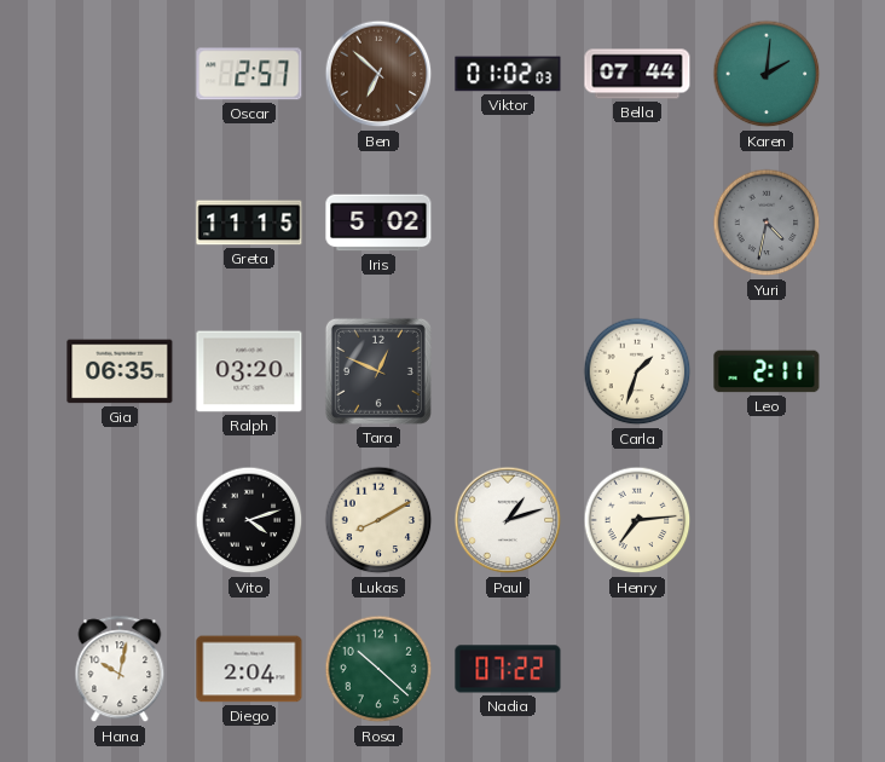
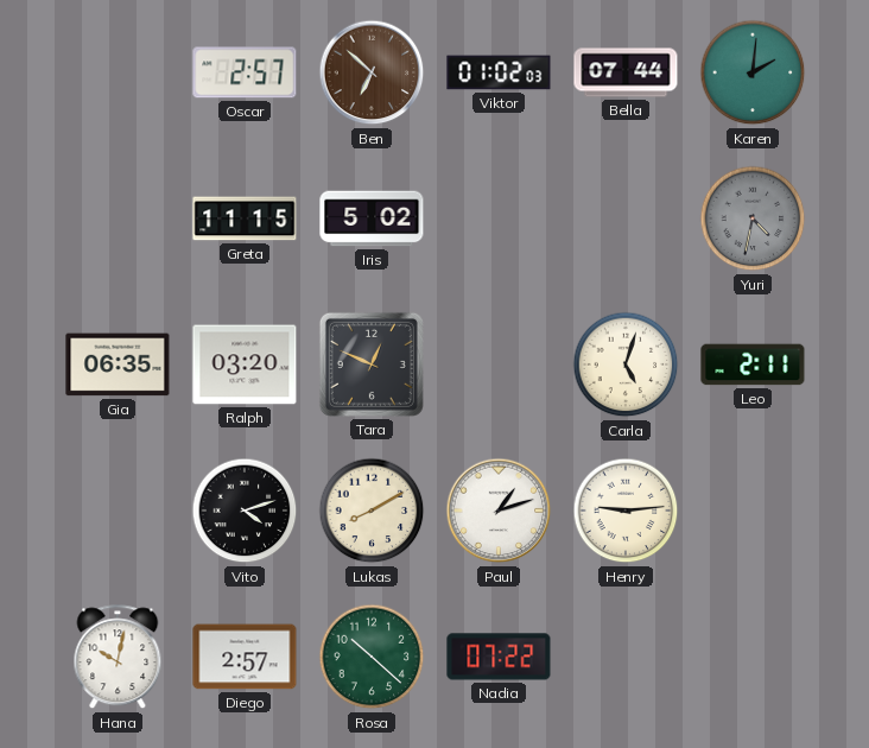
Carla: 1:33 -> 5:03 (626, 365)
Henry: 7:14 -> 9:14 (626, 511)
Diego: 2:04 -> 2:57 (245, 657)
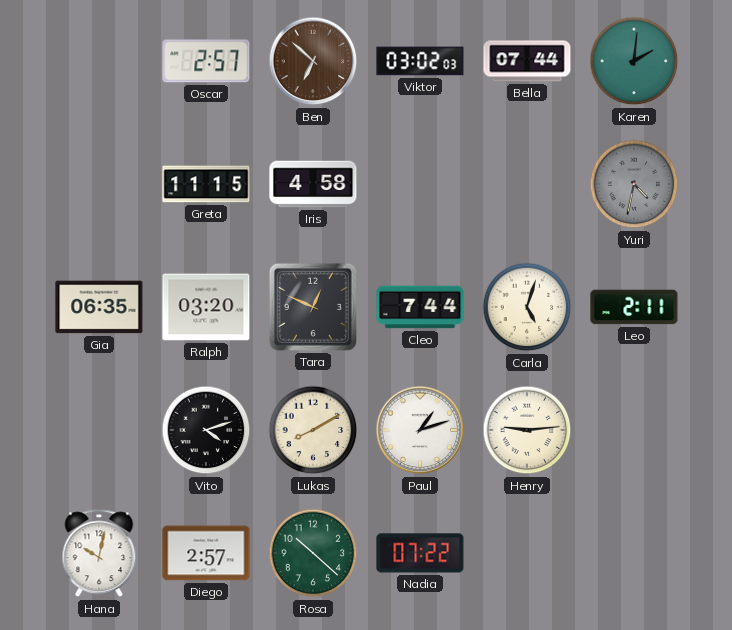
Viktor: 01:02 -> 03:02 (420, 61)
Iris: 5:02 -> 4:58 (313, 184)
Cleo: none -> 7:44 (420, 307)
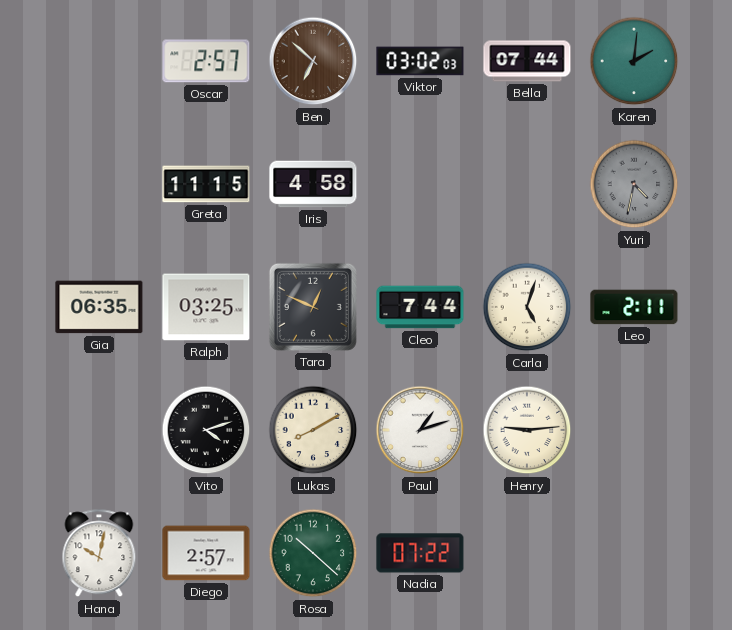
Ralph: 03:20 -> 03:25 (206, 307)
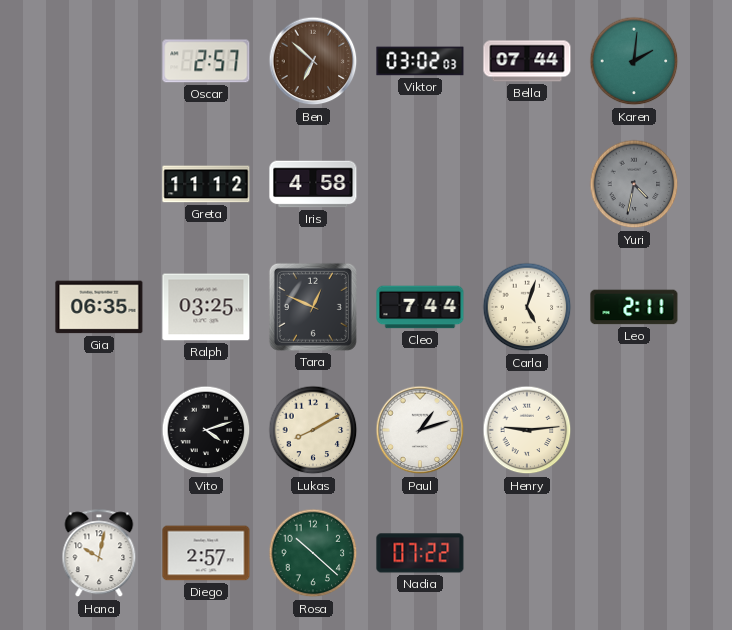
Greta: 11:15 -> 11:12 (206, 184)
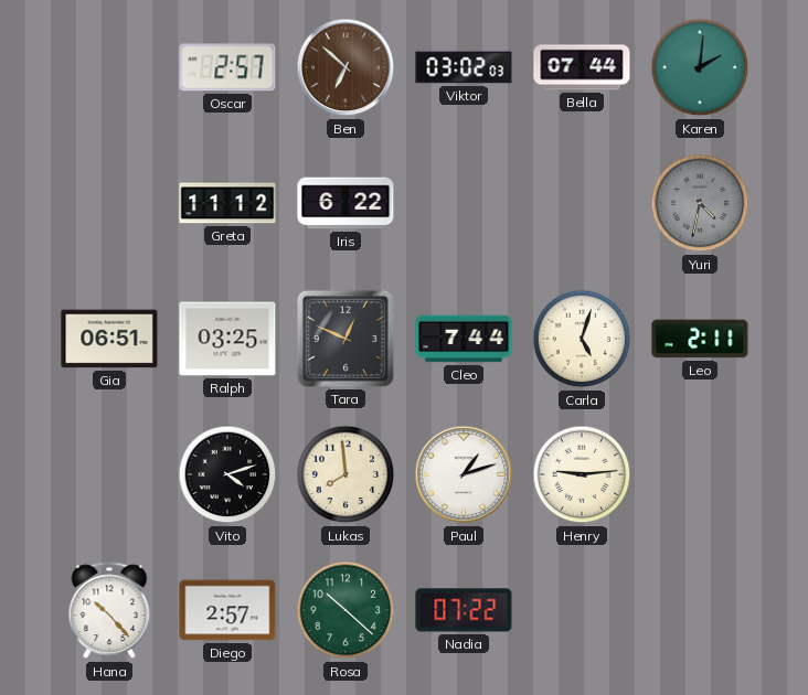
Iris: 4:58 -> 6:22 (345, 203)
Gia: 06:35 -> 06:51 (109, 339)
Lukas: 8:10 -> 7:59 (345, 474)
Hana: 10:02 -> 10:23 (109, 611)
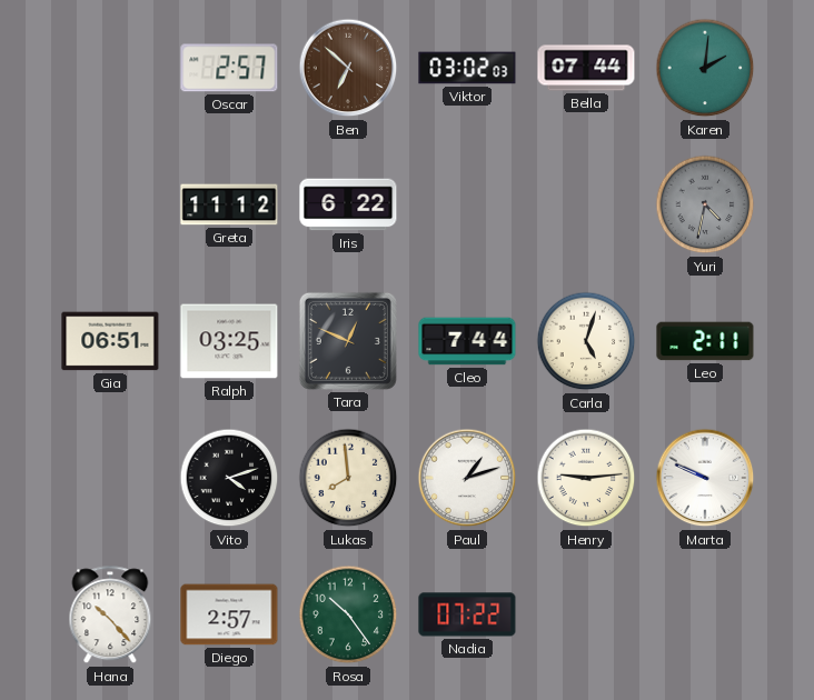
Marta: none -> 9:49 (705, 478)
Rosa: 10:22 -> 10:24 (348, 614)
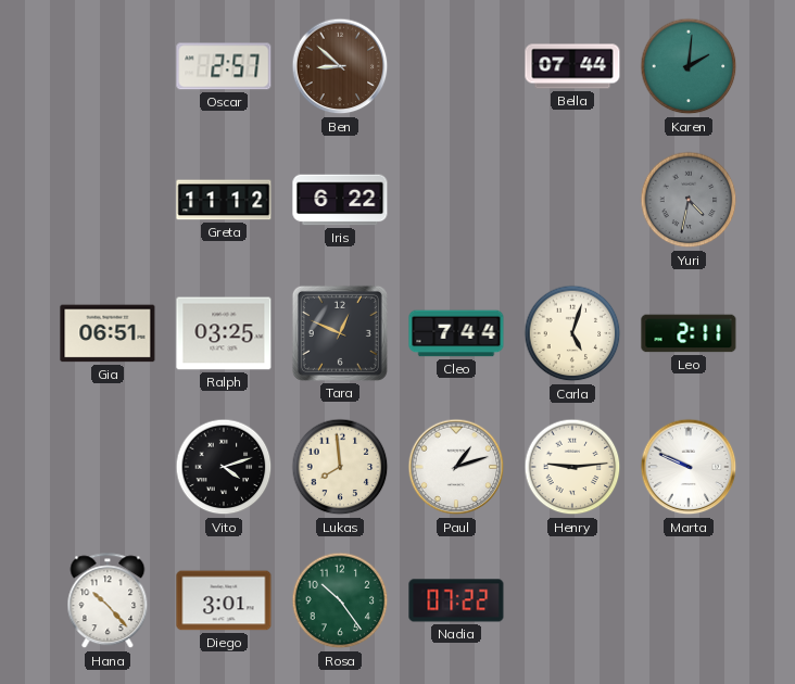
Ben: 6:52 -> 8:52 (340, 66)
Viktor: 03:02 -> none (467, 68)
Diego: 2:57 -> 3:01 (224, 600)
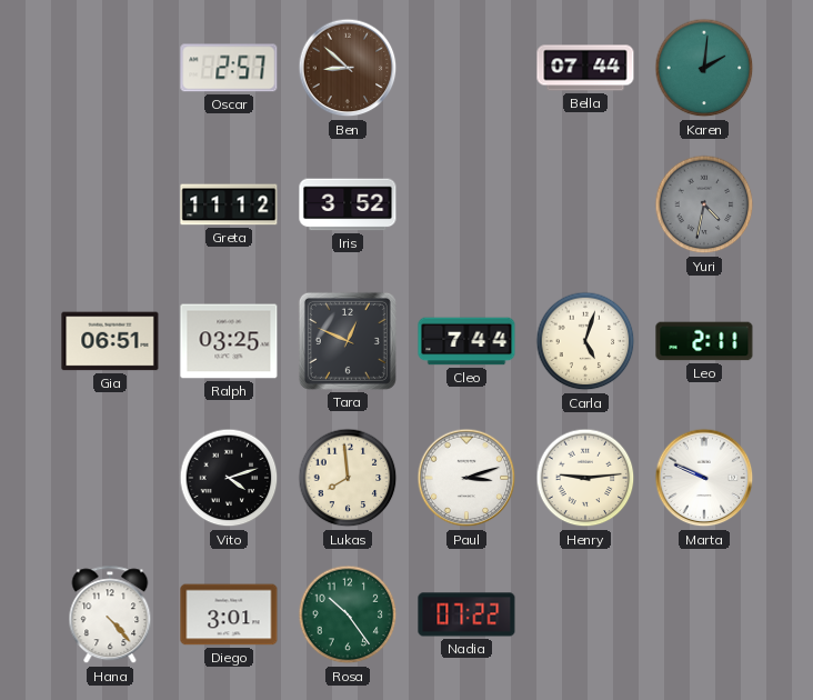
Iris: 6:22 -> 3:52 (348, 204)
Paul: 1:12 -> 3:12 (466, 478)
Hana: 10:23 -> 4:23 (110, 616)
